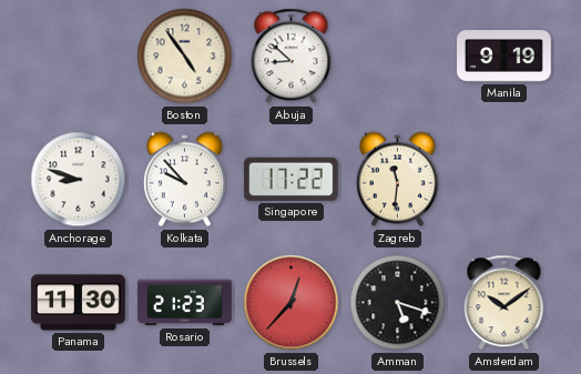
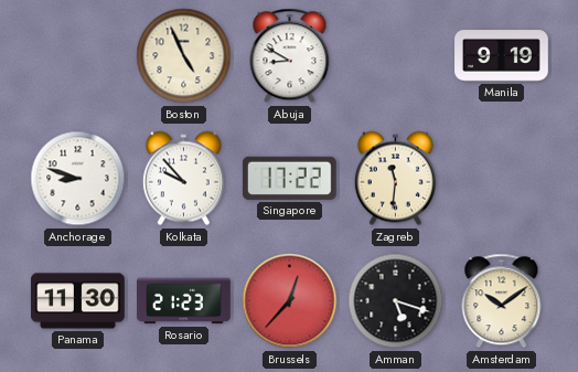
Boston: 4:54 -> 4:56 (184, 56)
Abuja: 8:52 -> 8:50 (290, 56)
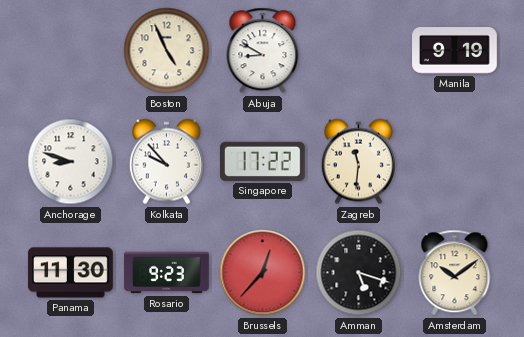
Rosario: 21:23 -> 9:23 (167, 273)
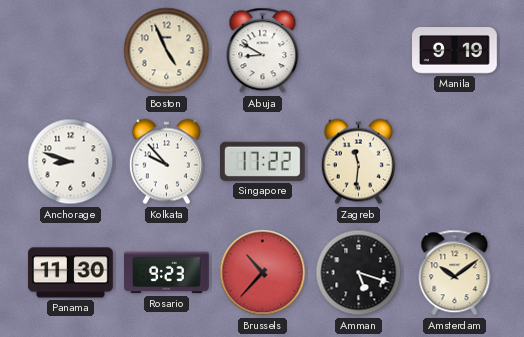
Brussels: 12:37 -> 10:37 (263, 273)
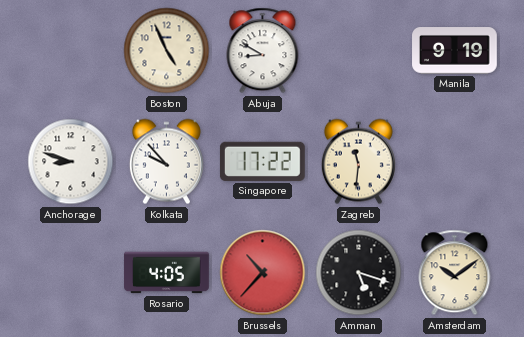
Panama: 11:30 -> none (71, 273)
Rosario: 9:23 -> 4:05 (167, 273)
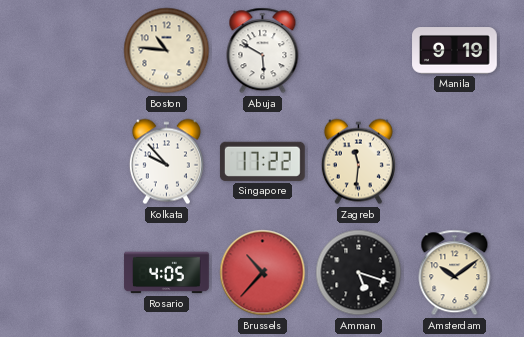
Boston: 4:56 -> 10:46 (167, 51)
Abuja: 8:50 -> 5:50 (263, 51)
Anchorage: 8:48 -> none (71, 162)
